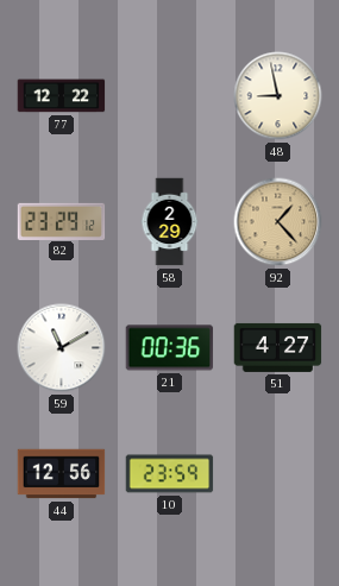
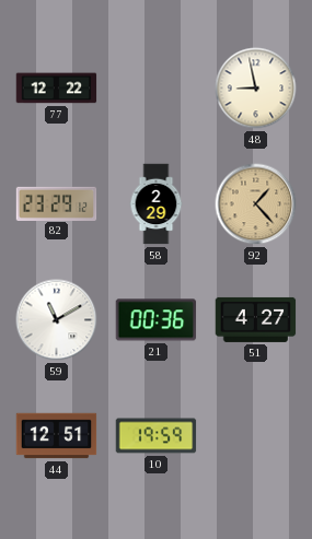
44: 12:56 -> 12:51 (57, 436)
10: 23:59 -> 19:59 (157, 436)
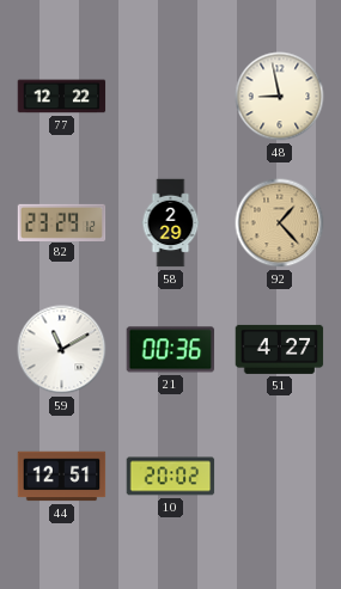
10: 19:59 -> 20:02 (171, 477)
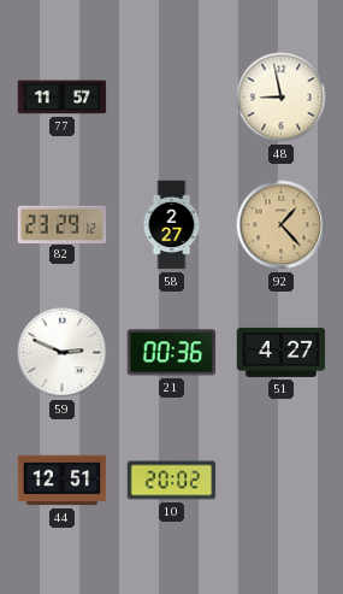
77: 12:22 -> 11:57 (63, 98)
58: 2:29 -> 2:27 (172, 225)
59: 11:10 -> 2:49 (63, 353)
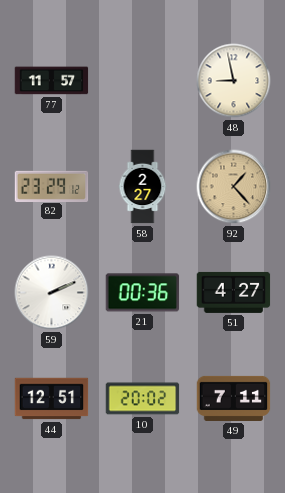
59: 2:49 -> 2:11 (52, 293)
49: none -> 7:11 (234, 398)
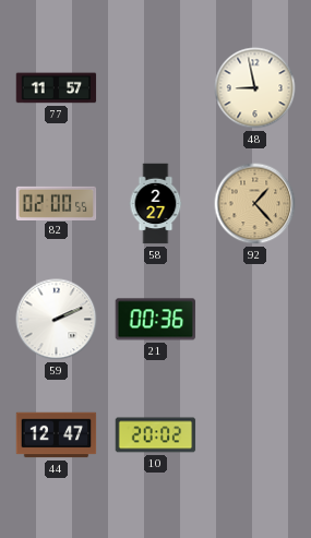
82: 23:29 -> 02:00 (57, 203)
51: 4:27 -> none (234, 292)
44: 12:51 -> 12:47 (57, 435)
49: 7:11 -> none (234, 398)
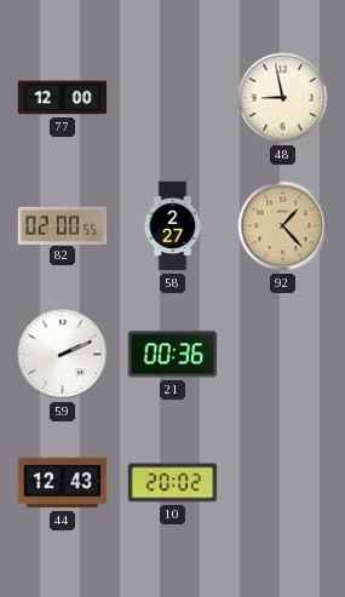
77: 11:57 -> 12:00 (63, 98)
44: 12:47 -> 12:43 (63, 483)
